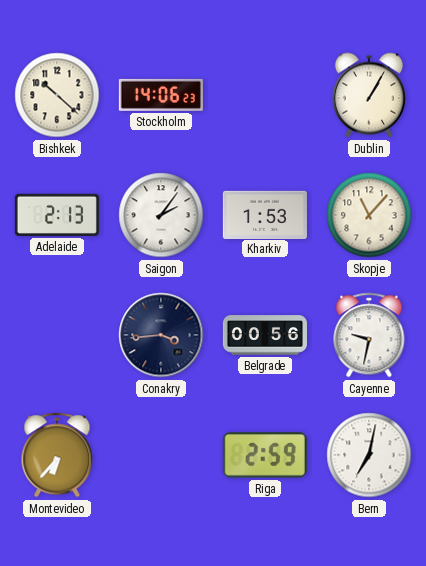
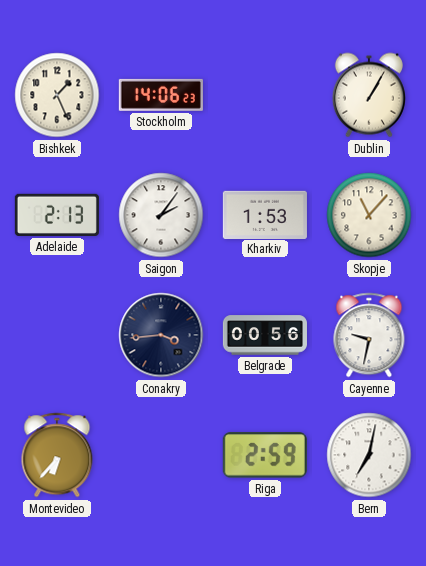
Bishkek: 10:22 -> 1:26 (57, 95)
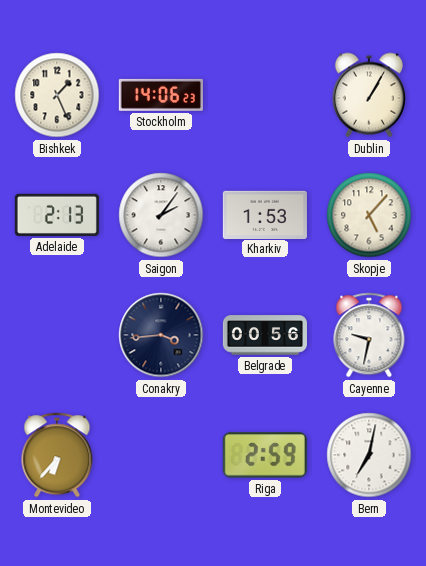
Skopje: 11:07 -> 5:07 (369, 215)
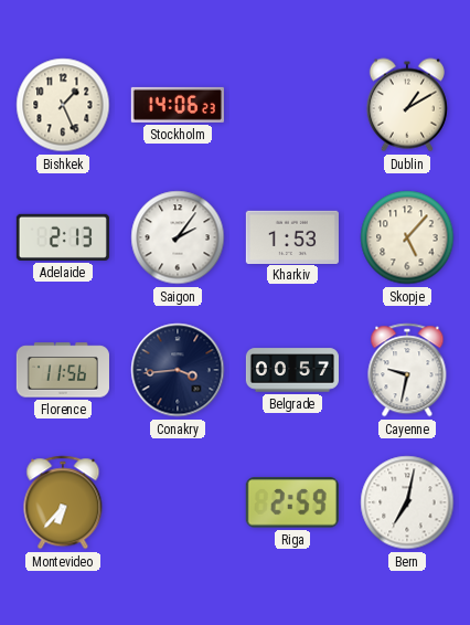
Dublin: 1:05 -> 1:10 (407, 105)
Florence: none -> 11:56 (63, 370)
Belgrade: 00:56 -> 00:57 (292, 370)
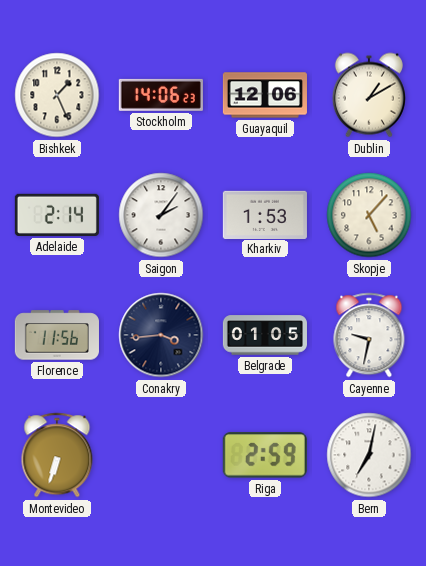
Guayaquil: none -> 12:06 (265, 95)
Adelaide: 2:13 -> 2:14 (57, 215)
Belgrade: 00:57 -> 01:05 (265, 335)
Montevideo: 6:37 -> 6:33 (57, 455)
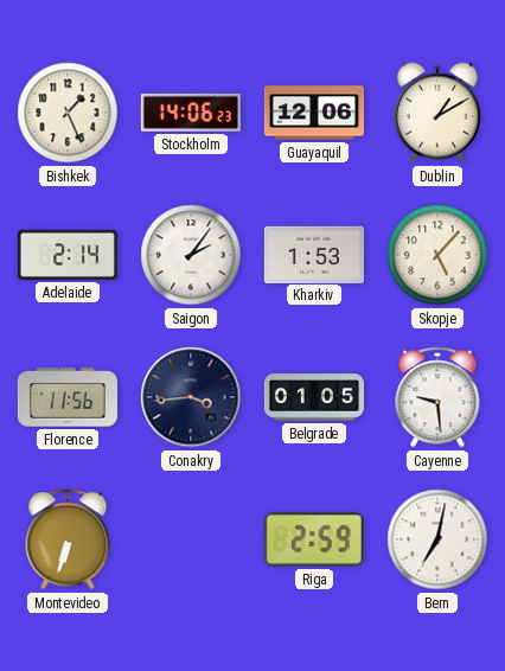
Cayenne: 9:32 -> 9:29 (437, 397)
